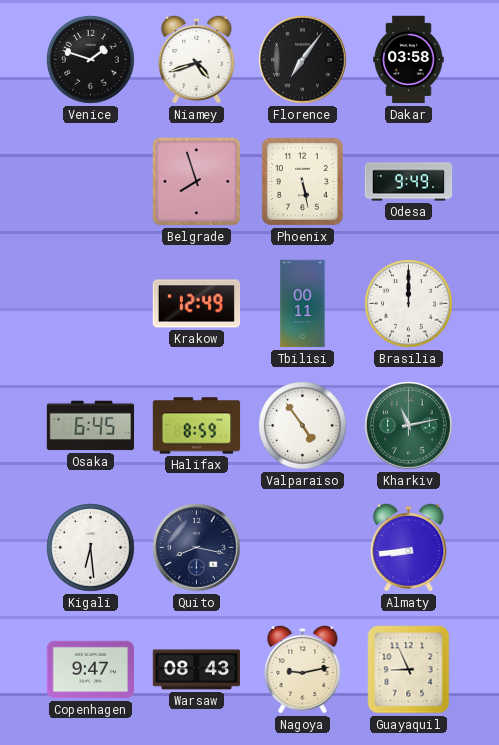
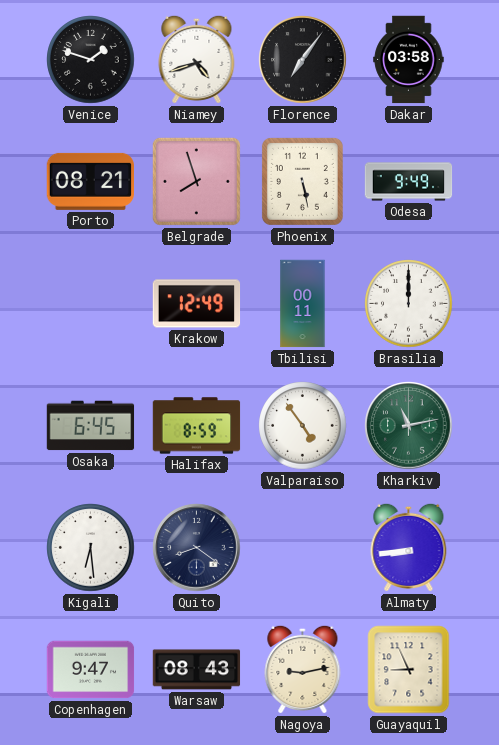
Porto: none -> 08:21 (90, 181)
Quito: 8:17 -> 8:21 (197, 548)
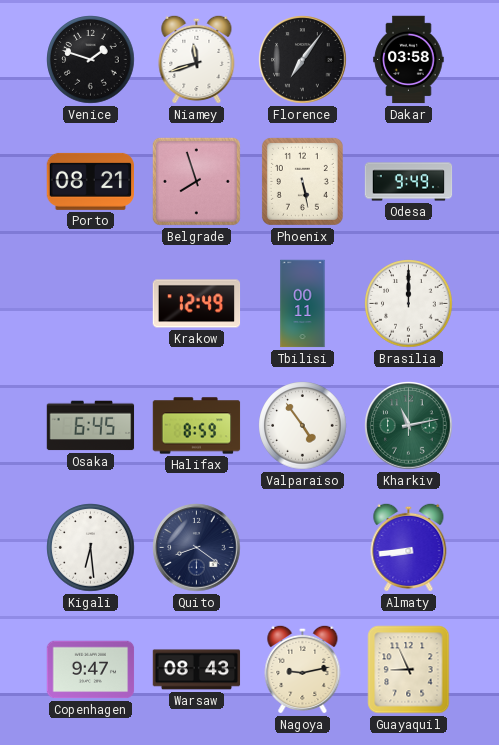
Niamey: 4:42 -> 11:42 (197, 59)
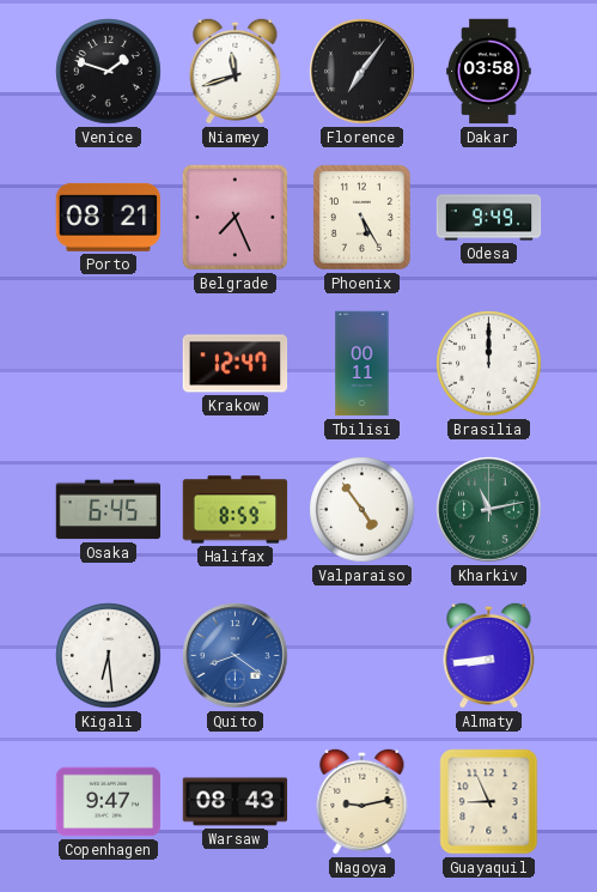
Belgrade: 7:57 -> 7:26 (234, 217)
Phoenix: 5:28 -> 5:25 (361, 217)
Krakow: 12:49 -> 12:47 (236, 364)
Quito dial: navy -> blue (236, 656)
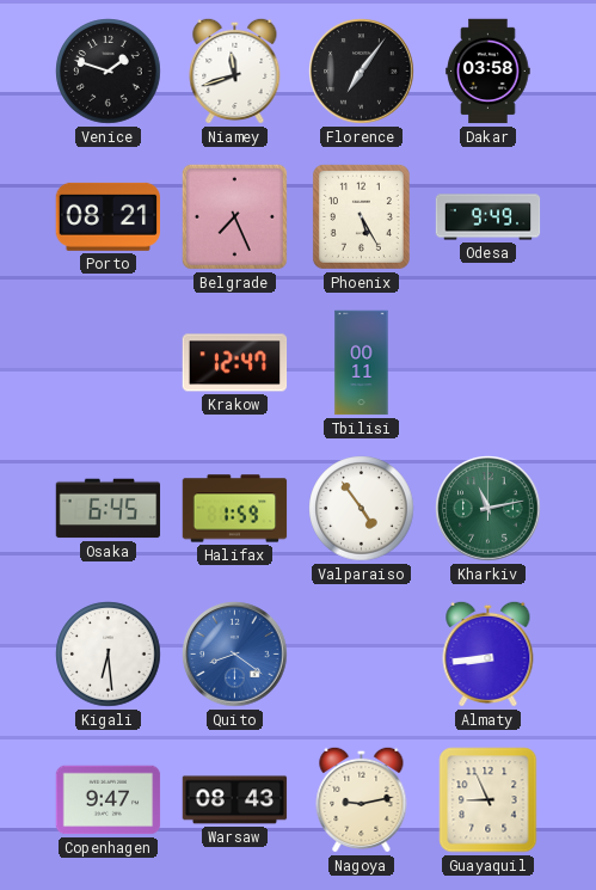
Brasilia: 12:00 -> none (489, 364)
Halifax: 8:59 -> 1:59 (235, 509)
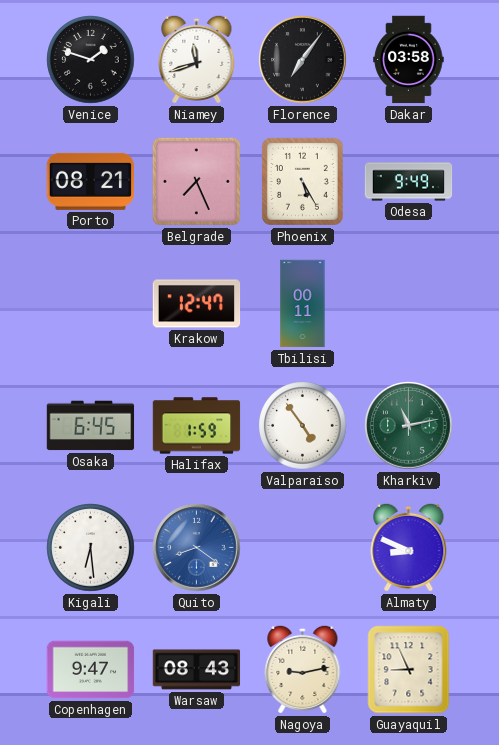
Almaty: 8:44 -> 8:49 (409, 547)
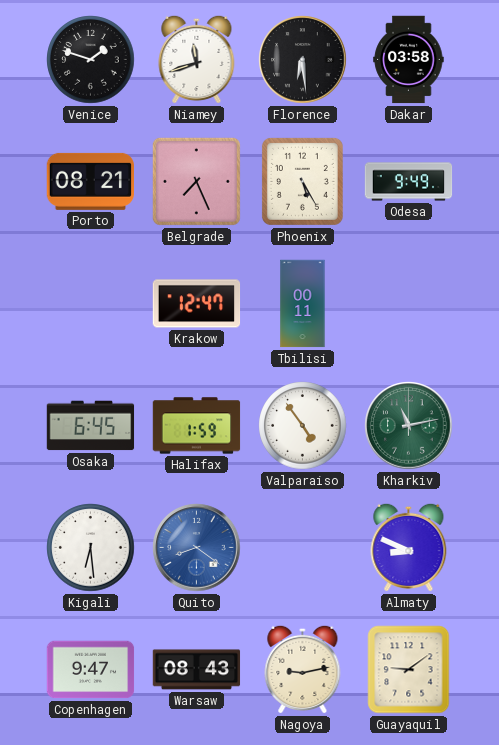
Florence: 7:06 -> 6:29 (303, 60)
Guayaquil: 8:56 -> 9:09 (409, 670)
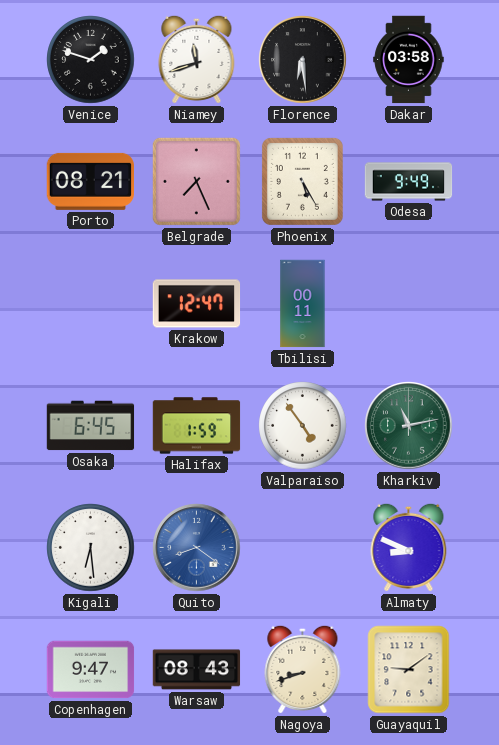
Nagoya: 9:13 -> 8:42 (303, 669)
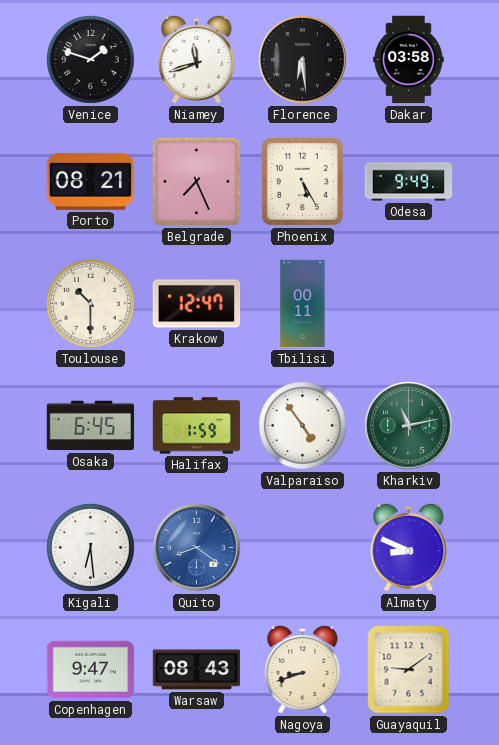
Toulouse: none -> 10:30 (91, 304)
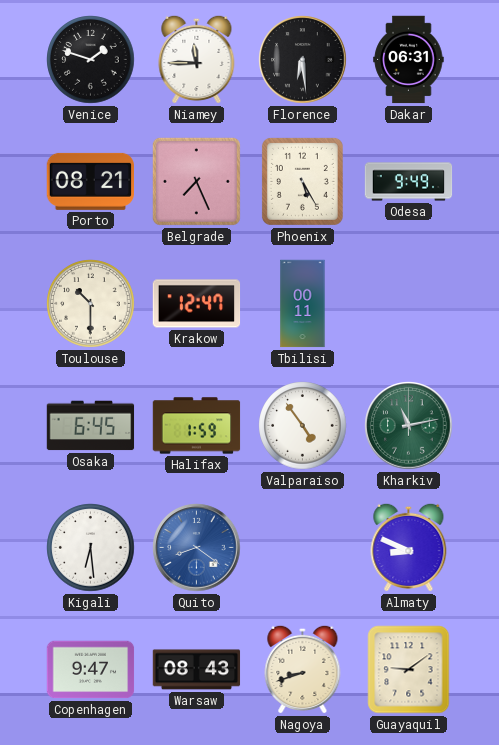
Niamey: 11:42 -> 11:45 (197, 59)
Dakar: 03:58 -> 06:31 (409, 60)
